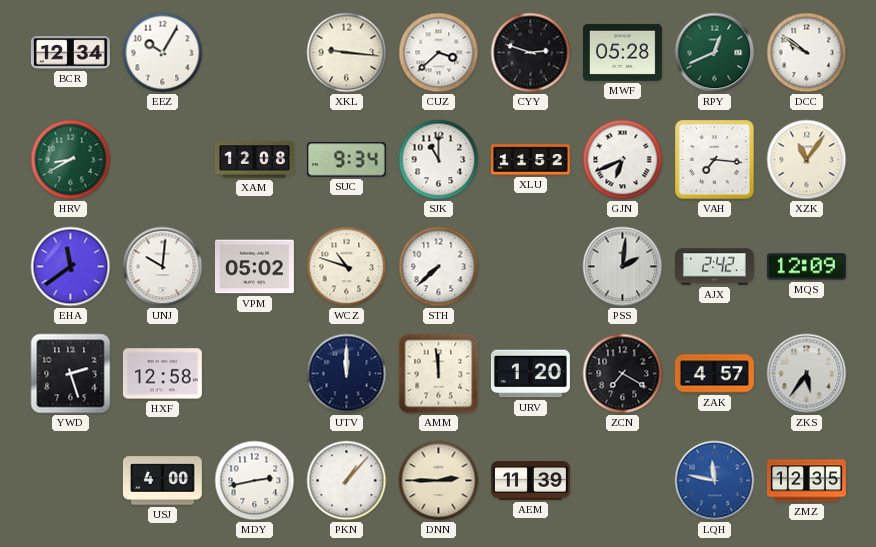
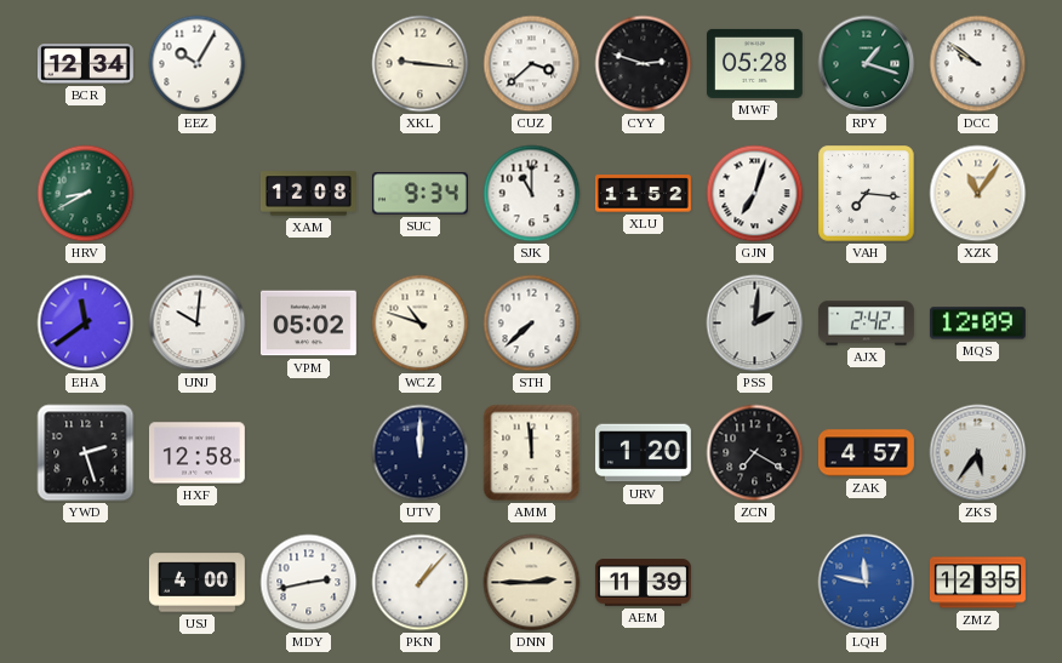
RPY: 12:41 -> 1:18 (867, 64)
GJN: 6:41 -> 7:03 (755, 194)
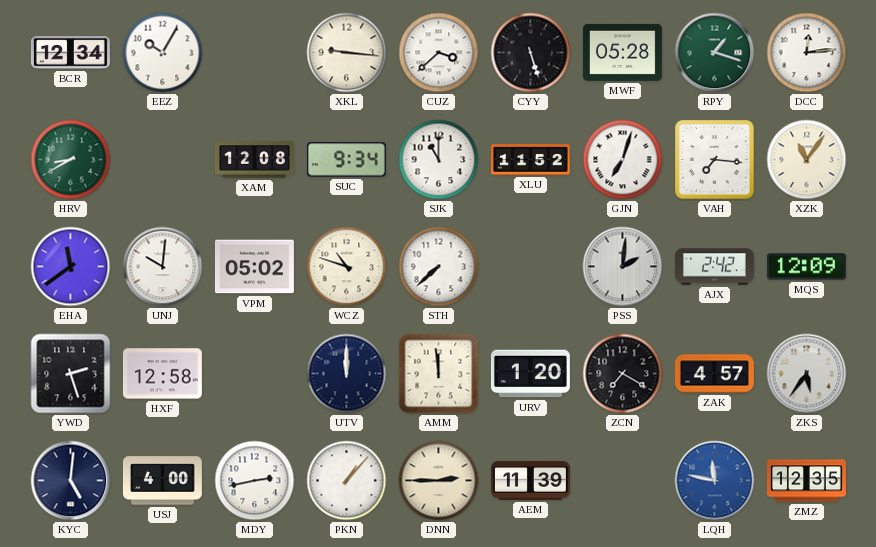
CYY: 2:48 -> 5:27 (531, 53)
DCC: 9:51 -> 12:14 (807, 53)
KYC: none -> 5:01 (71, 481)
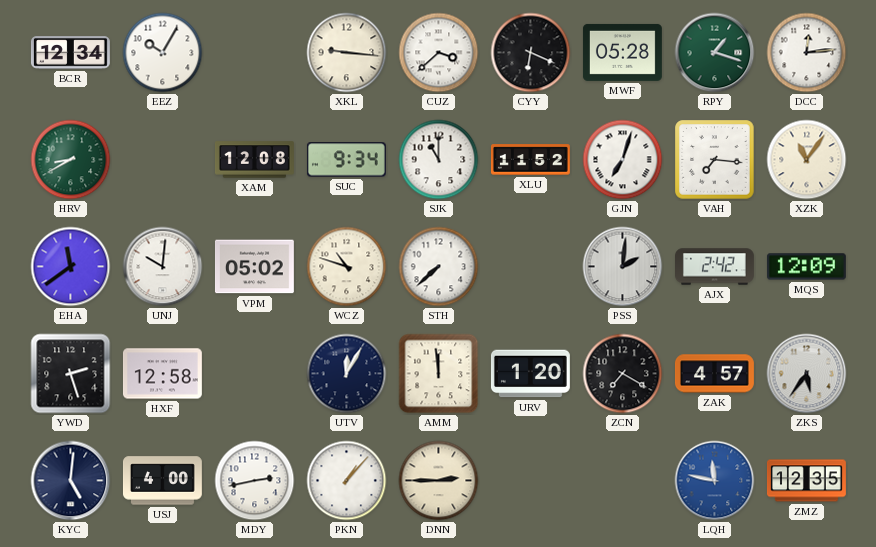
CYY: 5:27 -> 6:19 (531, 53)
UTV: 12:00 -> 12:05 (347, 374)
AEM: 11:39 -> none (531, 481)
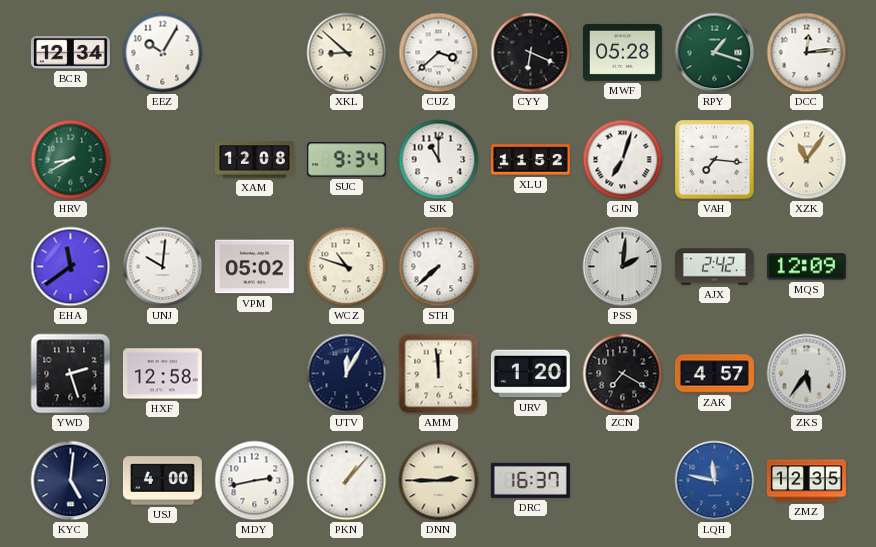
XKL: 9:16 -> 8:52 (347, 53)
DRC: none -> 16:37 (530, 480)
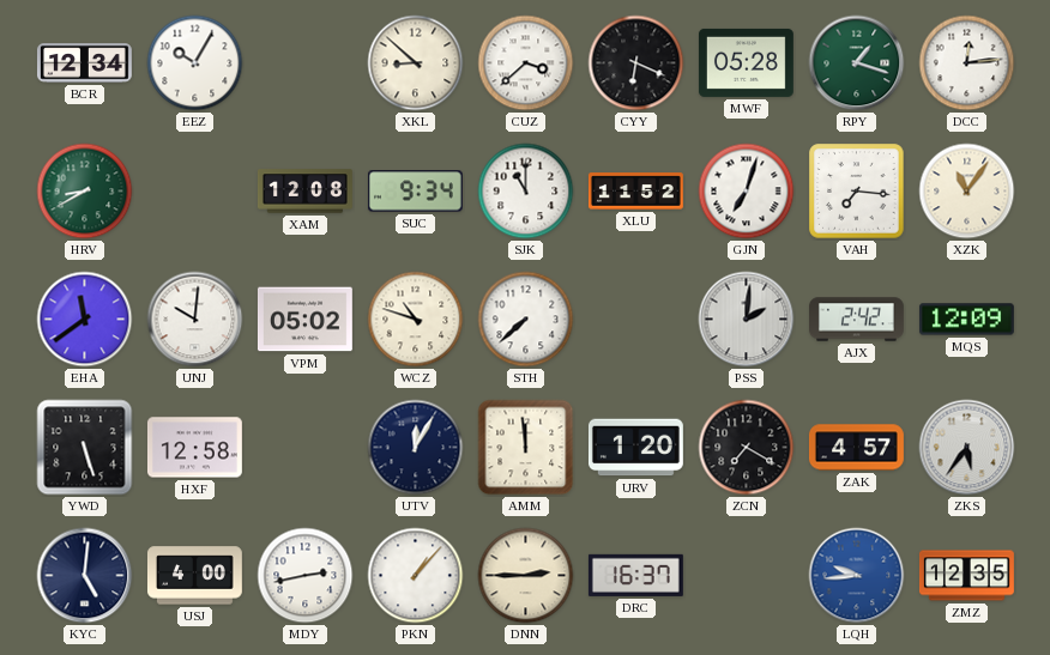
YWD: 2:27 -> 5:27 (85, 448)
LQH: 11:47 -> 9:44 (857, 576)
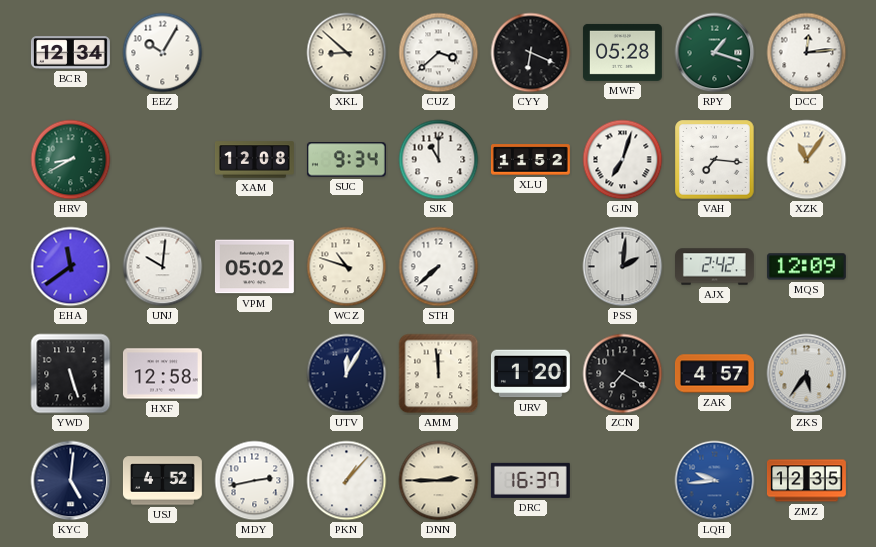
USJ: 4:00 -> 4:52 (162, 481)
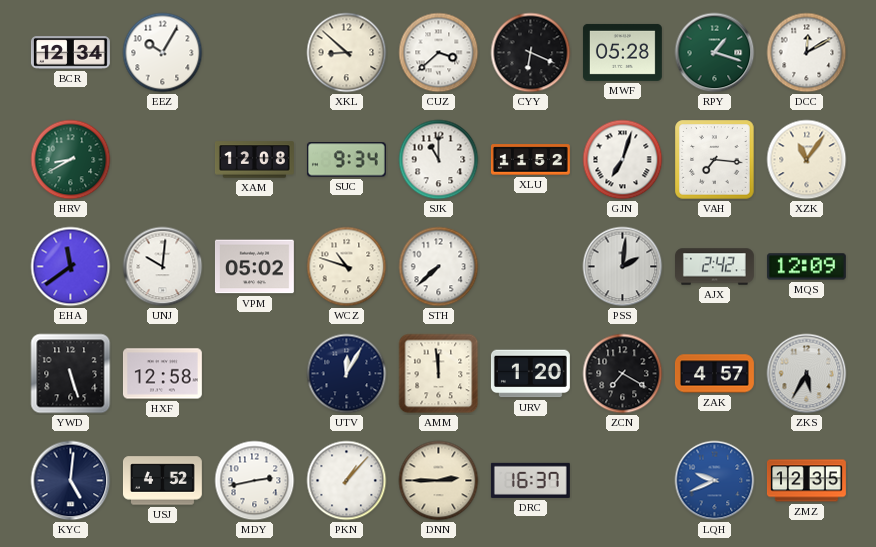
DCC: 12:14 -> 12:10 (807, 53)
ZKS: 5:36 -> 5:35 (807, 374)
LQH: 9:44 -> 9:41 (715, 481)
